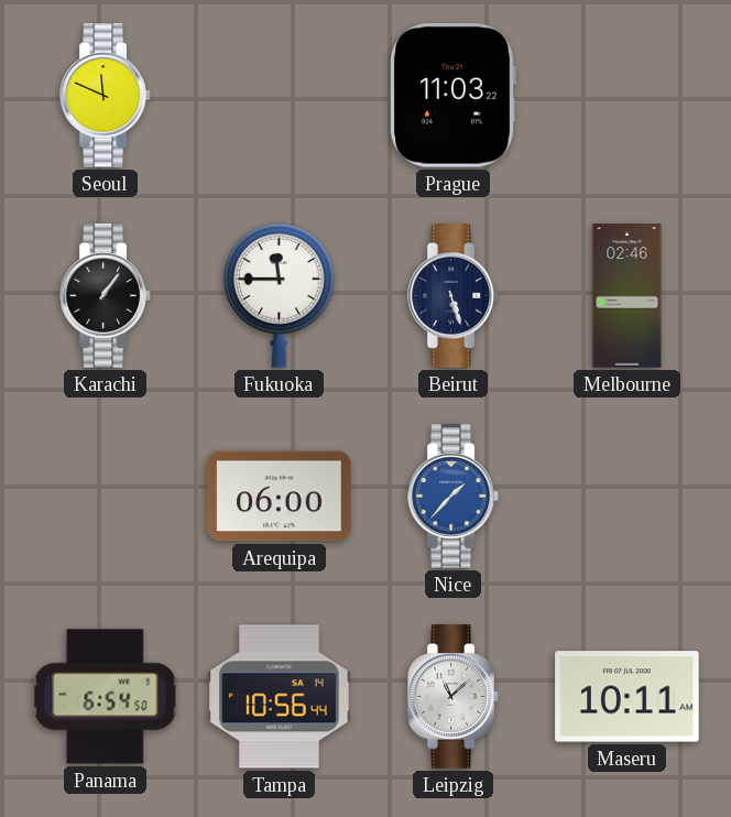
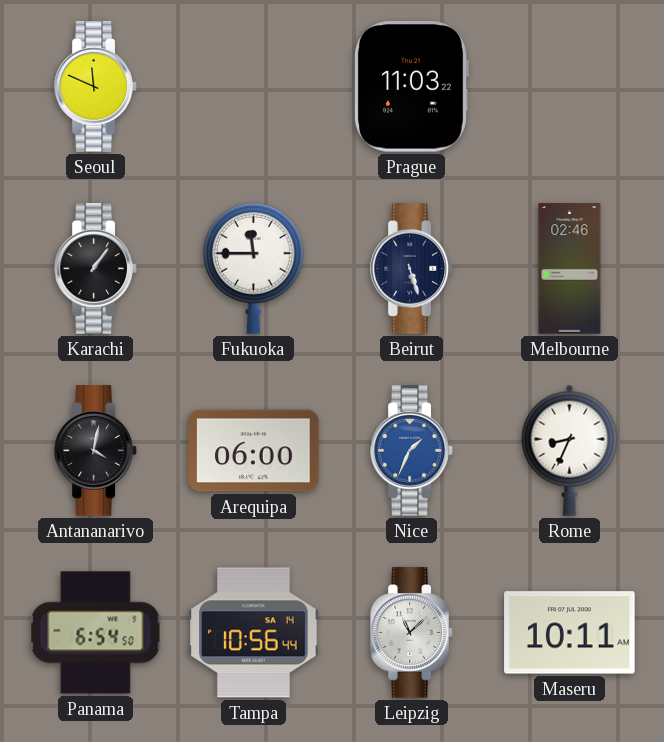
Antananarivo: none -> 4:02 (96, 451)
Nice: 1:37 -> 1:34 (412, 451)
Rome: none -> 8:34 (570, 450)
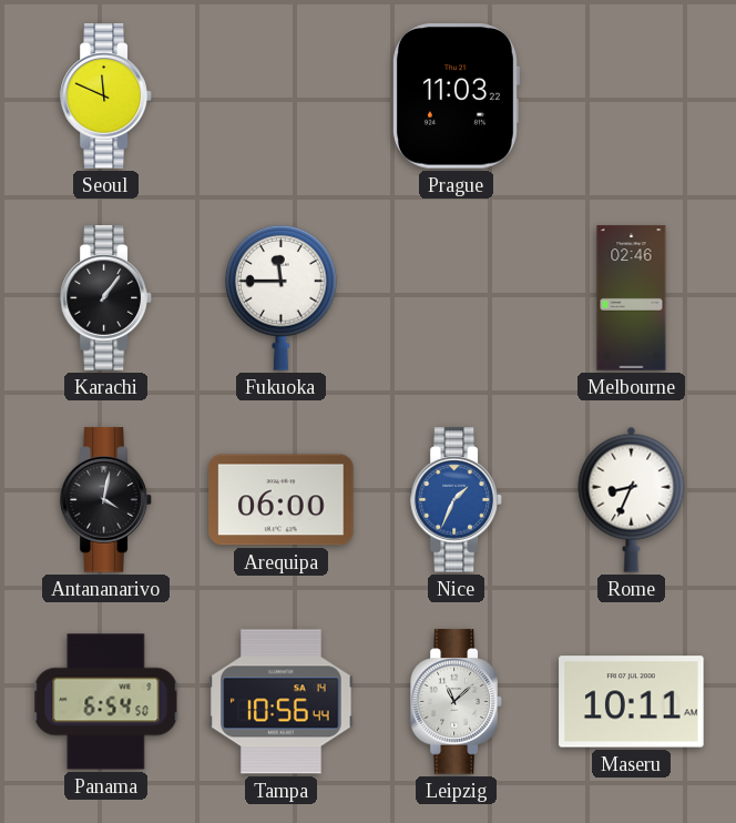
Beirut: 5:27 -> none (412, 269)
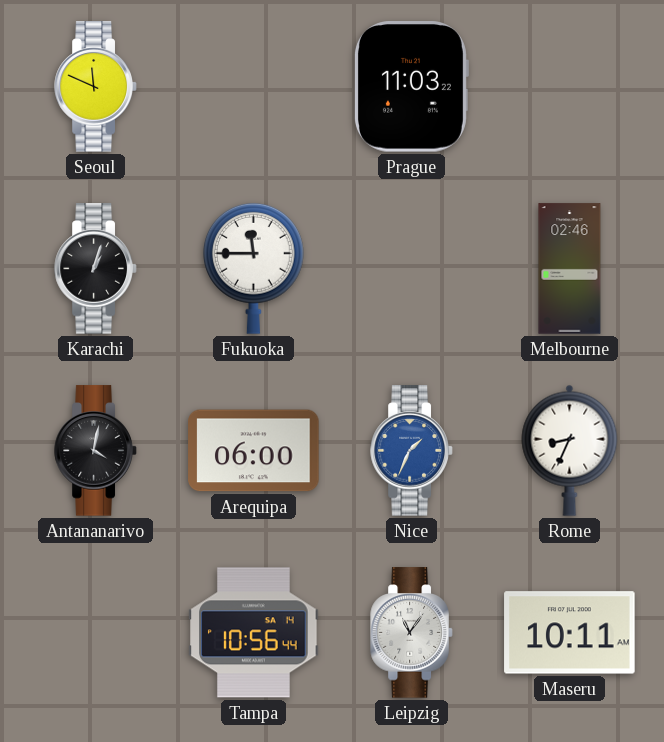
Karachi: 1:06 -> 1:03 (96, 269)
Panama: 6:54 -> none (106, 702)
Leipzig: 11:08 -> 11:06 (412, 633)
